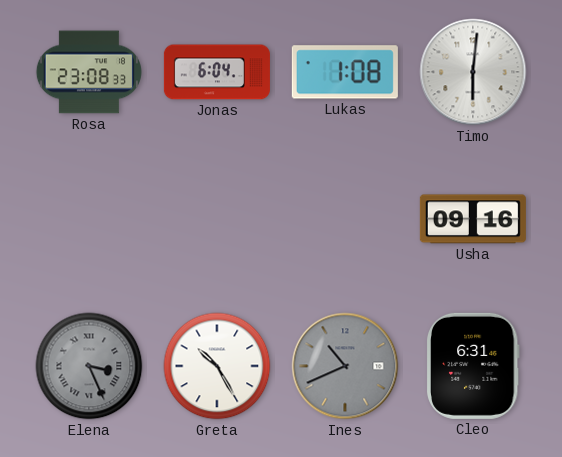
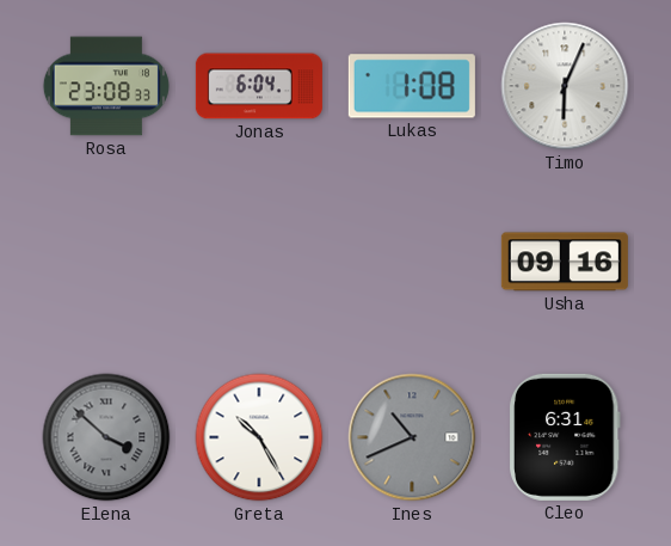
Timo: 6:01 -> 6:04 (565, 86)
Elena: 3:26 -> 3:52 (106, 437)
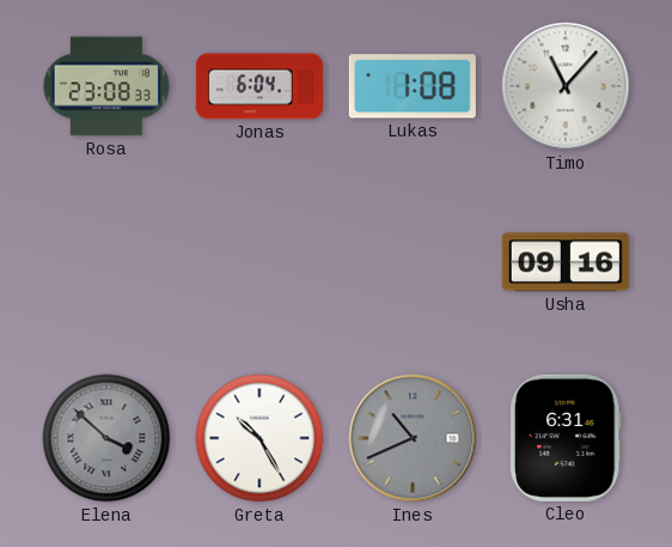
Timo: 6:04 -> 11:07 (566, 86)
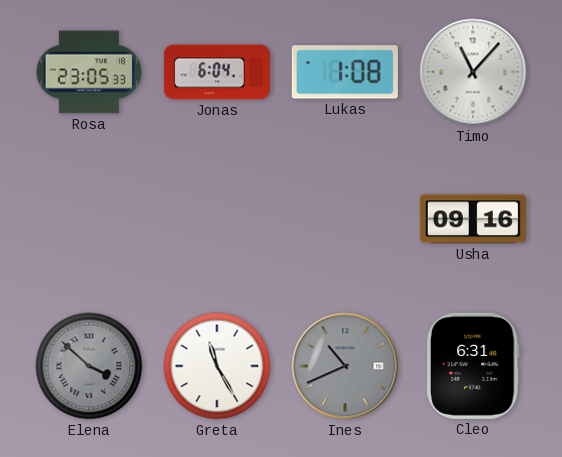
Rosa: 23:08 -> 23:05 (89, 72)
Greta: 10:25 -> 11:25 (217, 366)
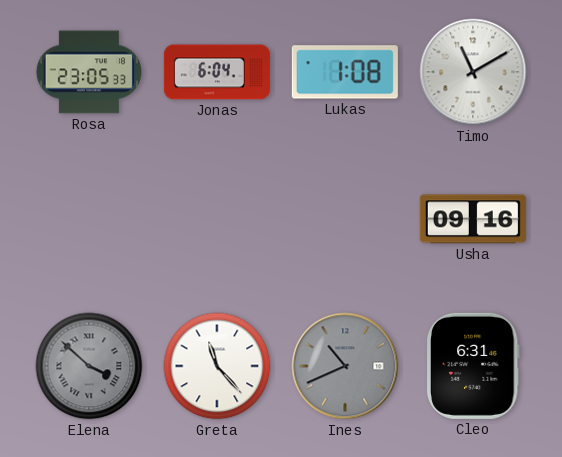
Timo: 11:07 -> 11:10 (473, 72)
Greta: 11:25 -> 11:23 (217, 366)
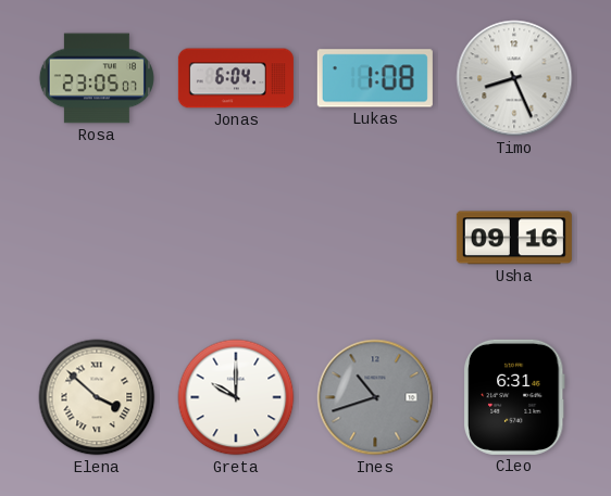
Rosa: 23:05:33 -> 23:05:07 (97, 78)
Timo: 11:10 -> 8:26 (514, 78)
Elena dial: grey -> cream (97, 397)
Greta: 11:23 -> 10:00 (236, 397)
Ines: 10:41 -> 10:42 (375, 397)
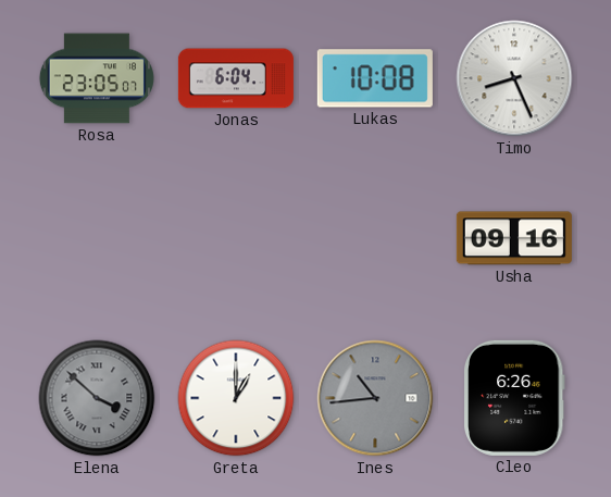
Lukas: 1:08 -> 10:08 (375, 78)
Elena dial: cream -> grey (97, 398)
Greta: 10:00 -> 1:00 (236, 398)
Ines: 10:42 -> 10:44 (375, 398)
Cleo: 6:31 -> 6:26 (514, 398)
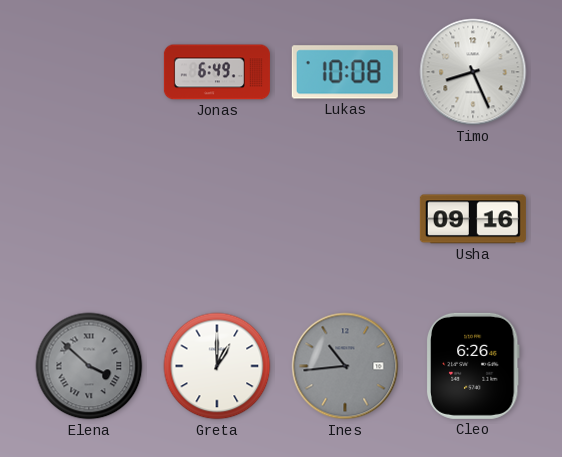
Rosa: 23:05 -> none (97, 78)
Jonas: 6:04 -> 6:49 (217, 72)
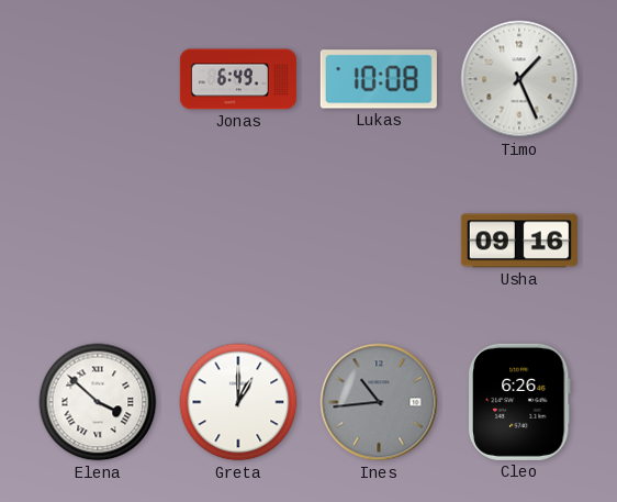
Timo: 8:26 -> 1:26 (519, 79)
Elena dial: grey -> white (98, 402)
